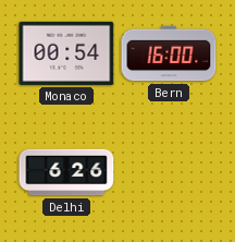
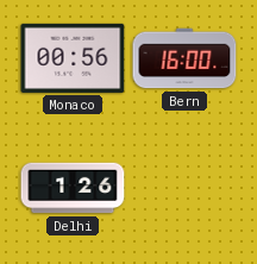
Monaco: 00:54 -> 00:56 (73, 58)
Delhi: 6:26 -> 1:26 (73, 188)
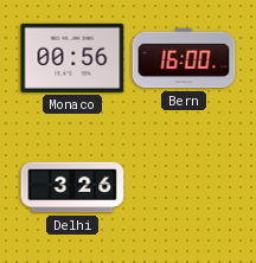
Delhi: 1:26 -> 3:26 (72, 187)
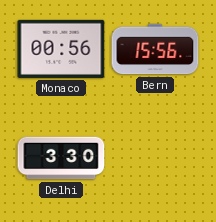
Bern: 16:00 -> 15:56 (155, 49)
Delhi: 3:26 -> 3:30 (61, 158)
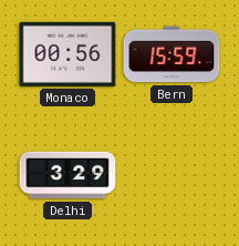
Bern: 15:56 -> 15:59 (172, 54)
Delhi: 3:30 -> 3:29 (67, 175)
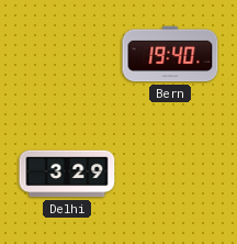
Monaco: 00:56 -> none (67, 54)
Bern: 15:59 -> 19:40 (170, 54)
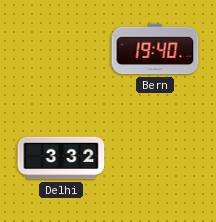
Delhi: 3:29 -> 3:32 (61, 158)
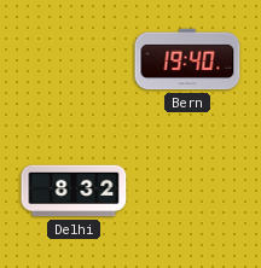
Delhi: 3:32 -> 8:32 (74, 191)
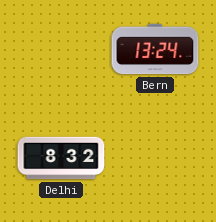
Bern: 19:40 -> 13:24 (155, 49)
